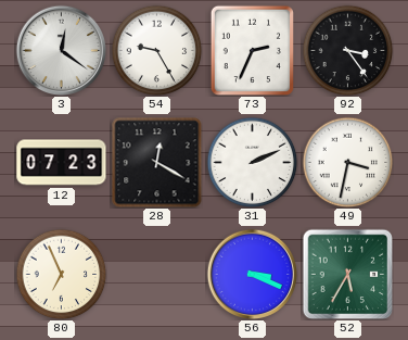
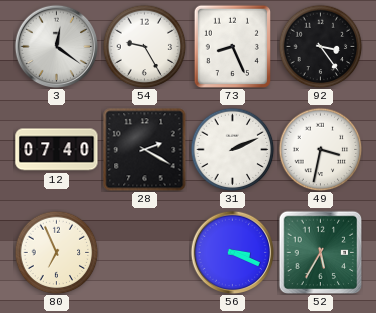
73: 2:34 -> 8:26 (232, 46)
12: 07:23 -> 07:40 (57, 150)
28: 12:20 -> 2:20 (144, 149)
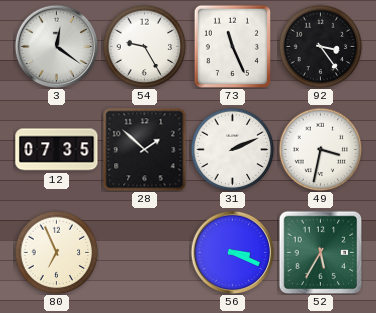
73: 8:26 -> 11:26 (232, 46)
12: 07:40 -> 07:35 (57, 150)
28: 2:20 -> 1:52 (144, 149)
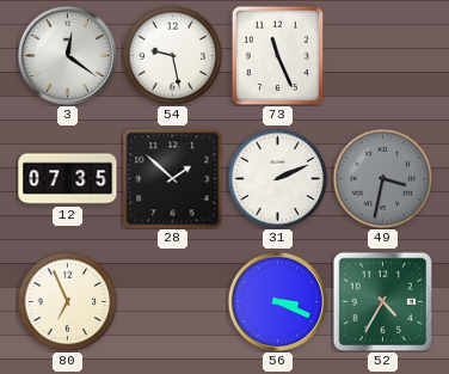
54: 9:25 -> 9:28 (172, 55)
92: 3:24 -> none (320, 46)
49 dial: white -> grey (382, 178)
52: 5:35 -> 4:35 (382, 301)
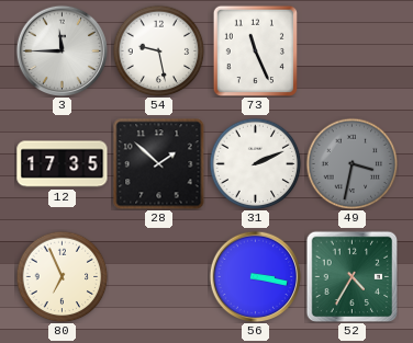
3: 12:21 -> 11:45 (62, 50)
12: 07:35 -> 17:35 (63, 164)
56: 3:19 -> 3:17 (255, 276)
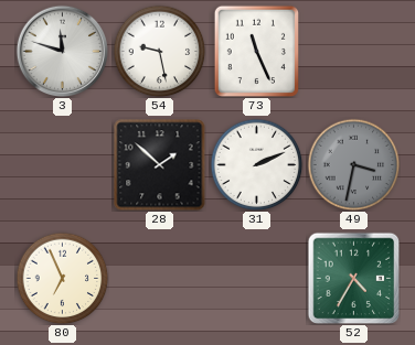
3: 11:45 -> 11:48 (62, 51)
12: 17:35 -> none (63, 164)
56: 3:17 -> none (255, 276)
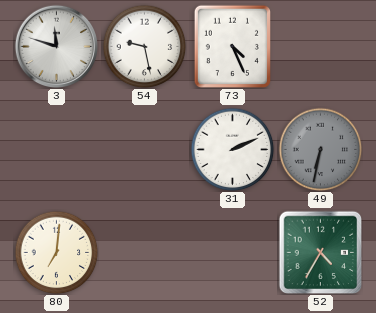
73: 11:26 -> 4:26 (232, 46)
28: 1:52 -> none (159, 164)
49: 3:32 -> 6:32 (320, 149)
80: 6:56 -> 7:01 (56, 252)
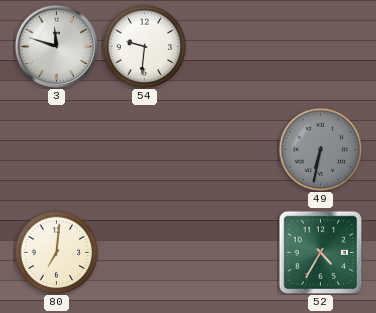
54: 9:28 -> 9:31 (144, 46)
73: 4:26 -> none (232, 46)
31: 2:11 -> none (232, 149)
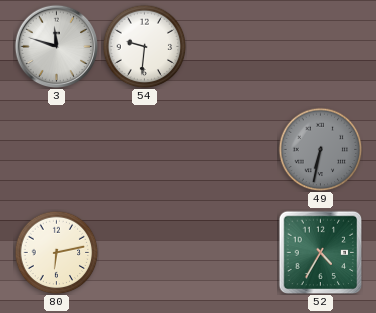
80: 7:01 -> 6:13 (56, 252)
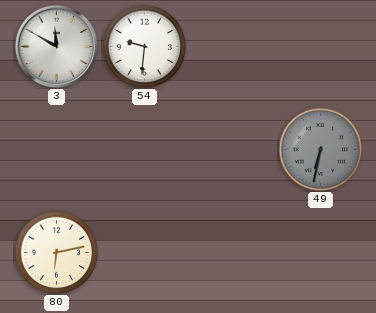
3: 11:48 -> 11:50 (56, 46)
52: 4:35 -> none (320, 252)
